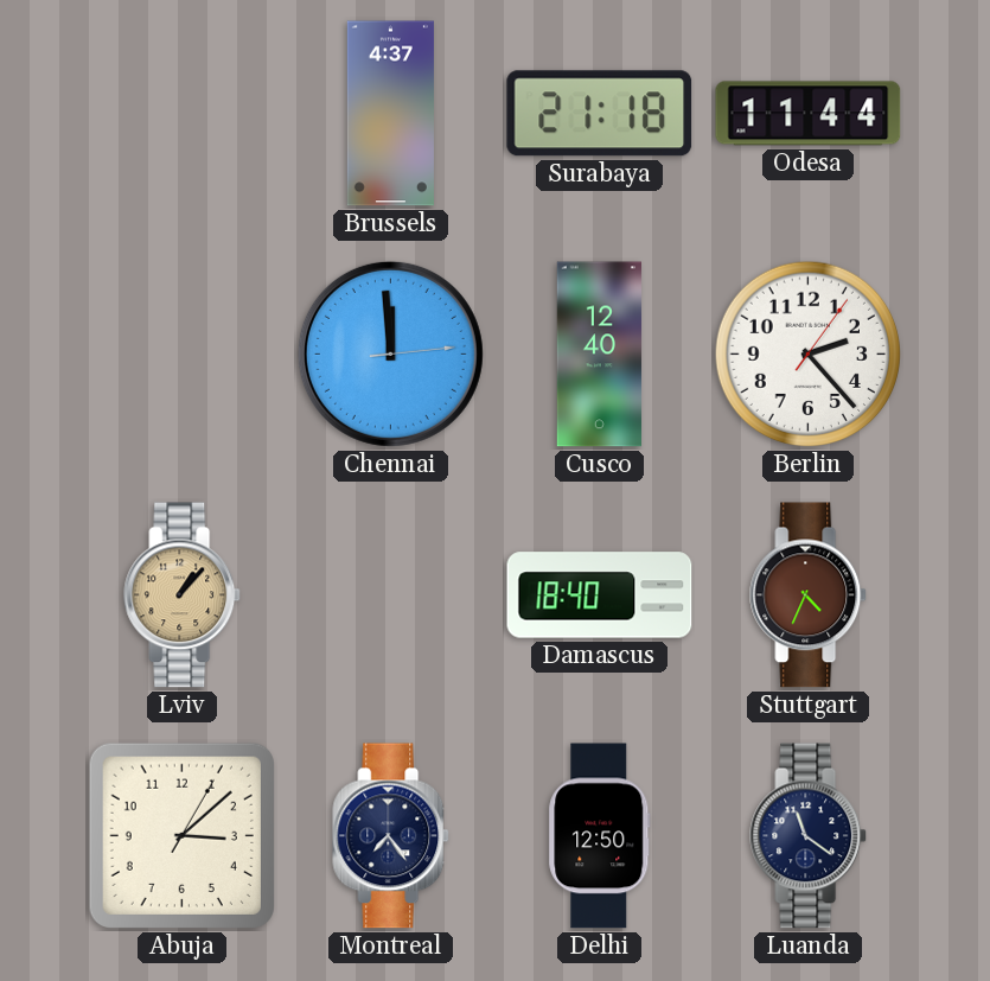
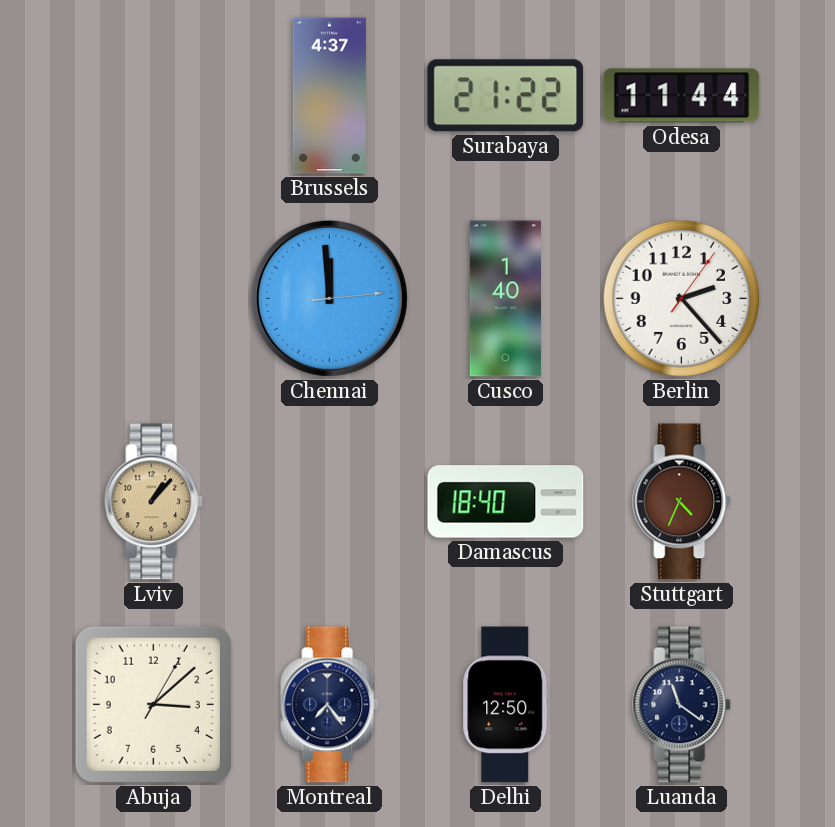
Surabaya: 21:18 -> 21:22 (506, 96)
Cusco: 12:40 -> 1:40 (505, 299)
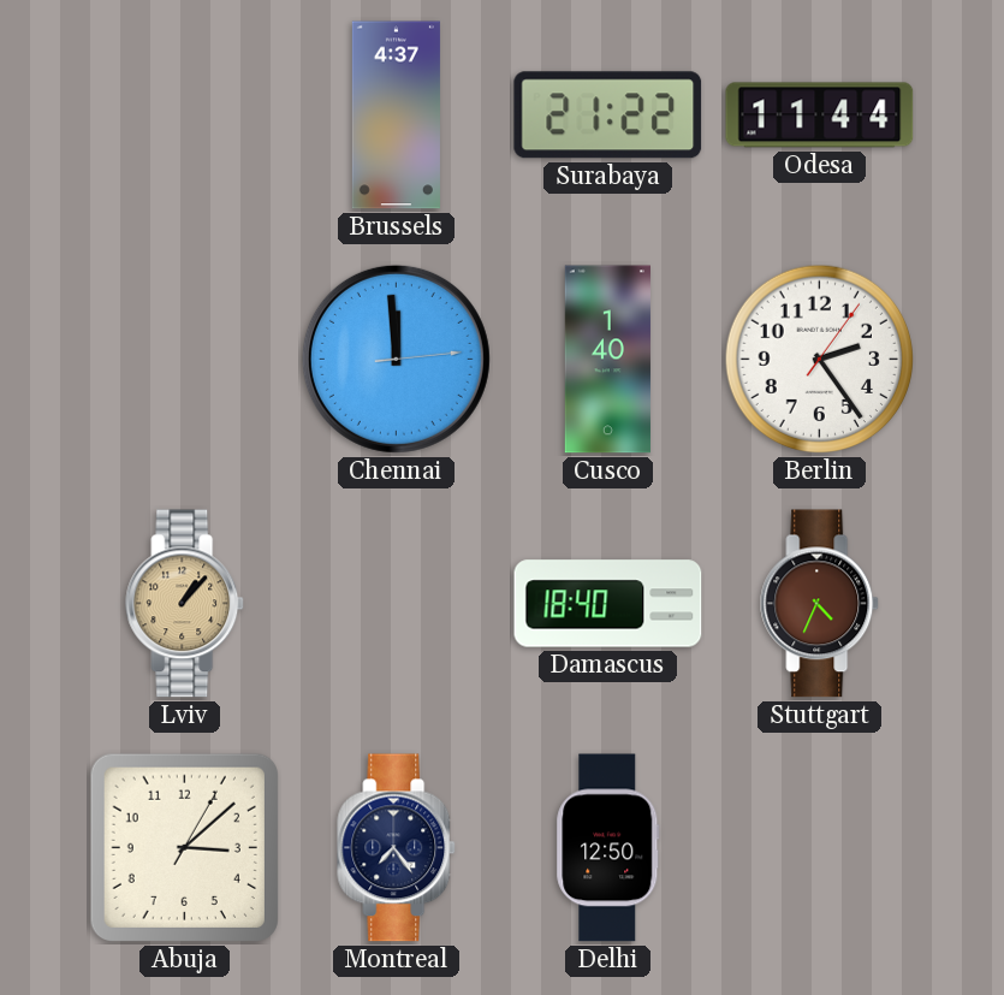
Berlin: 2:23 -> 2:24 (820, 360)
Luanda: 11:21 -> none (682, 705)
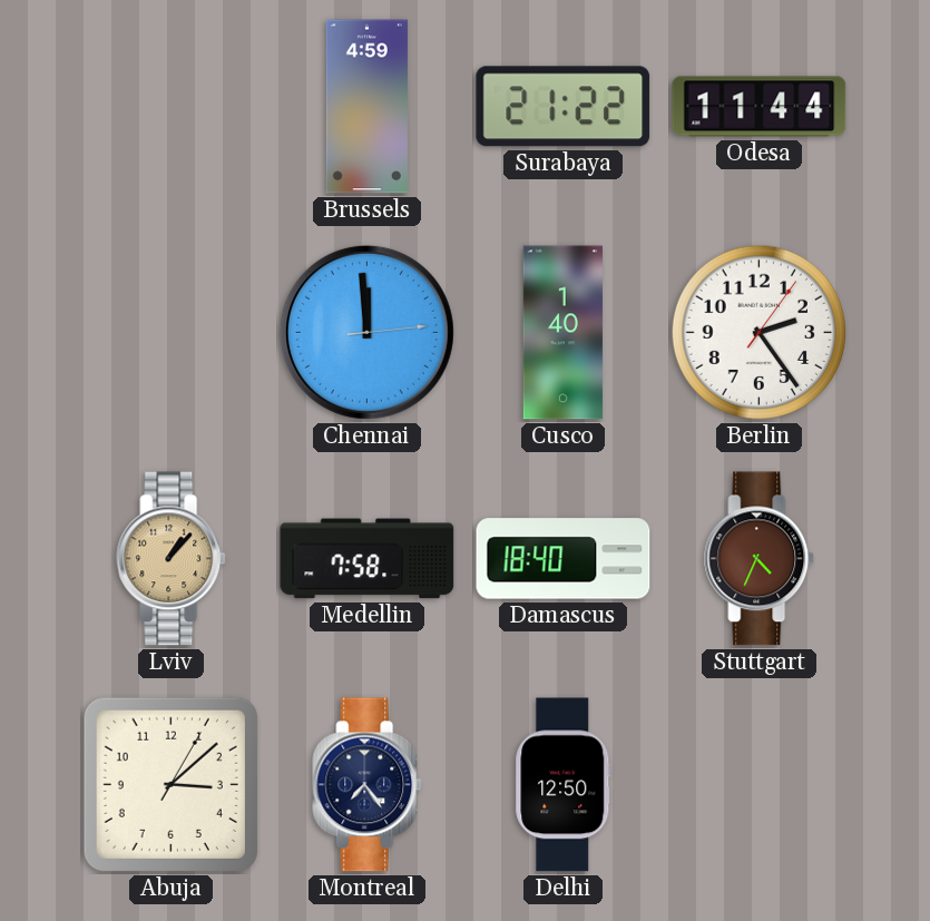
Brussels: 4:37 -> 4:59 (366, 107)
Medellin: none -> 7:58 (368, 559)
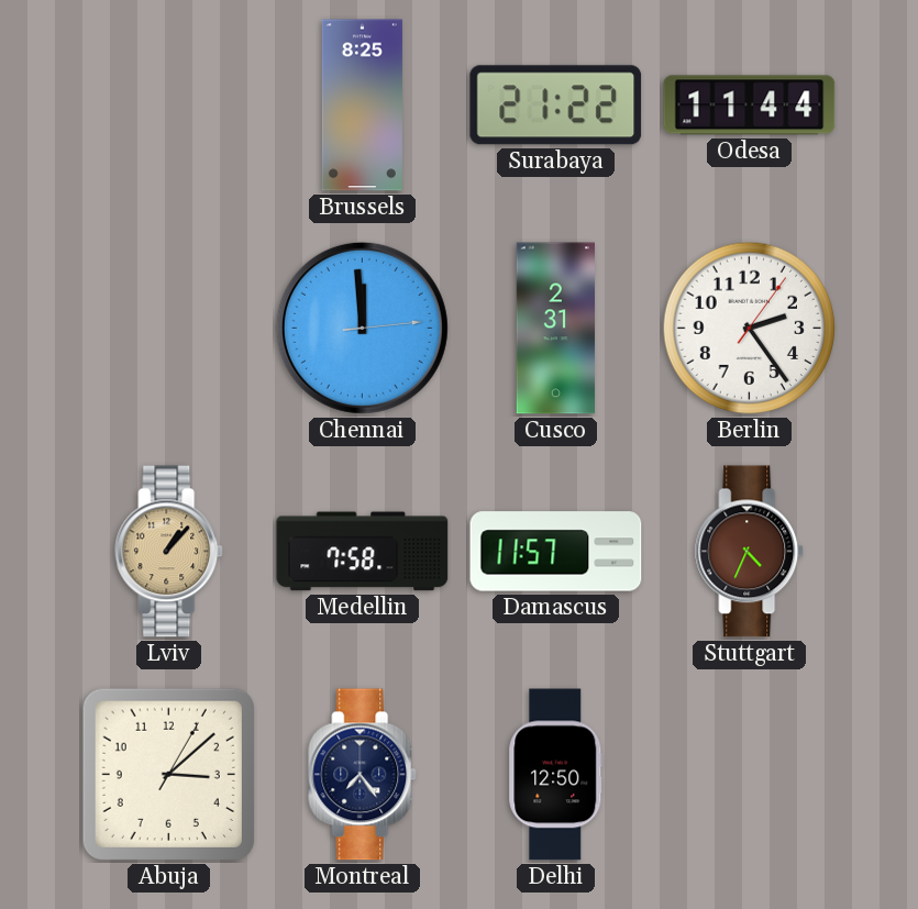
Brussels: 4:59 -> 8:25 (362, 106)
Cusco: 1:40 -> 2:31 (555, 329)
Damascus: 18:40 -> 11:57 (556, 552)
